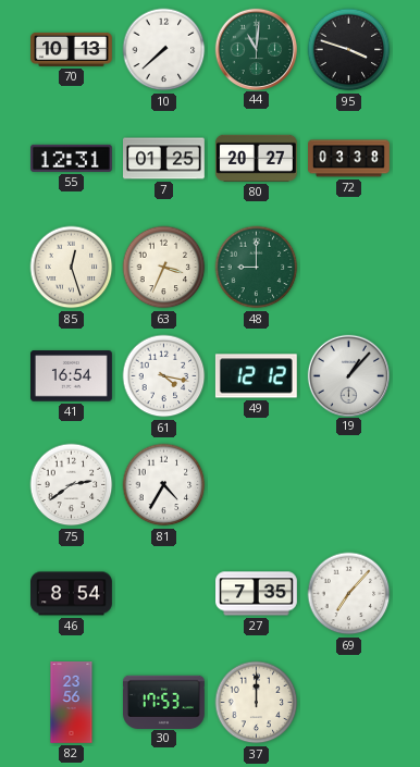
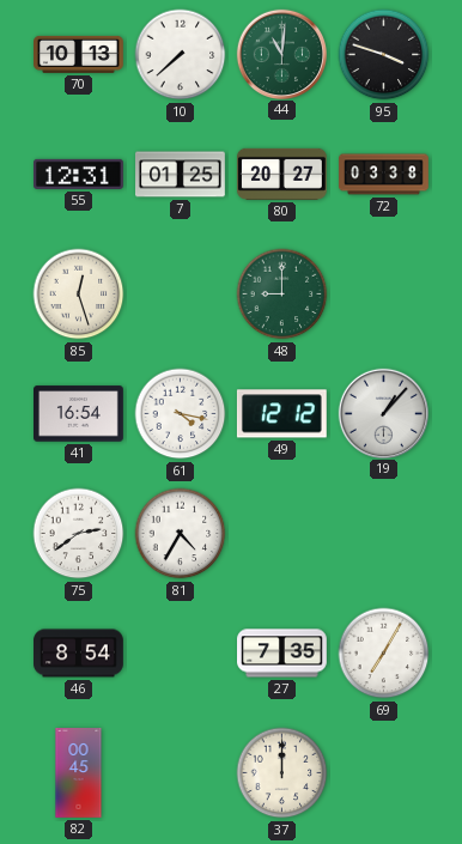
63: 3:34 -> none (164, 268)
69: 7:07 -> 7:05 (384, 654)
82: 23:56 -> 00:45 (79, 773)
30: 17:53 -> none (164, 702)
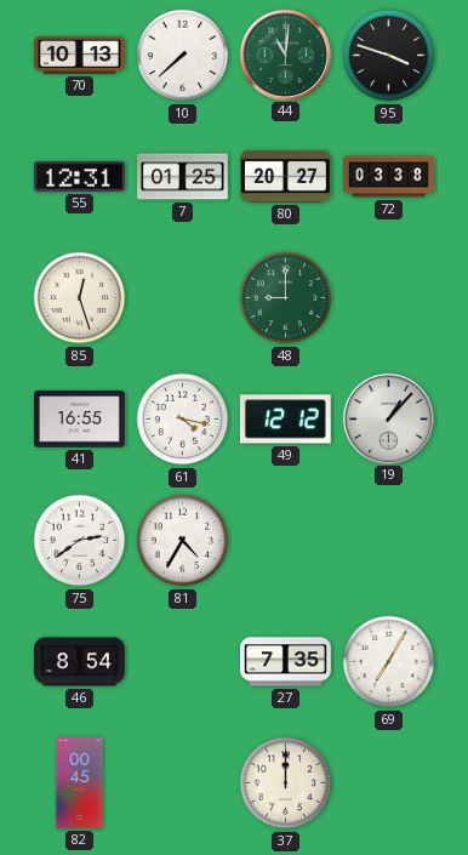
41: 16:54 -> 16:55 (80, 420)
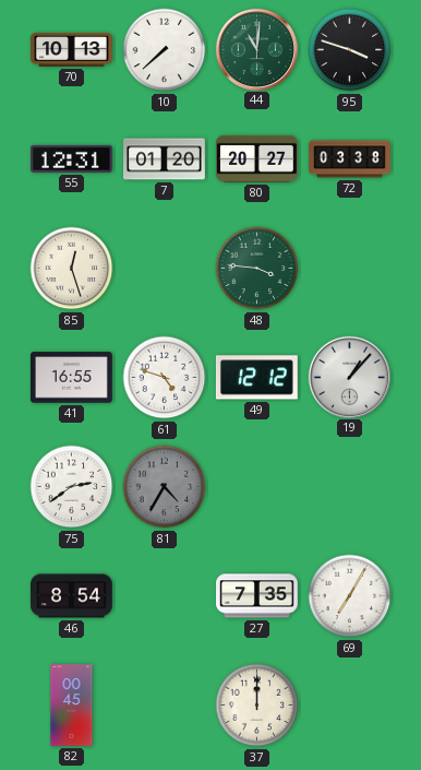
7: 01:25 -> 01:20 (165, 159)
48: 9:00 -> 3:46 (257, 269)
61: 4:17 -> 4:48 (165, 378)
81 dial: white -> grey (165, 487)
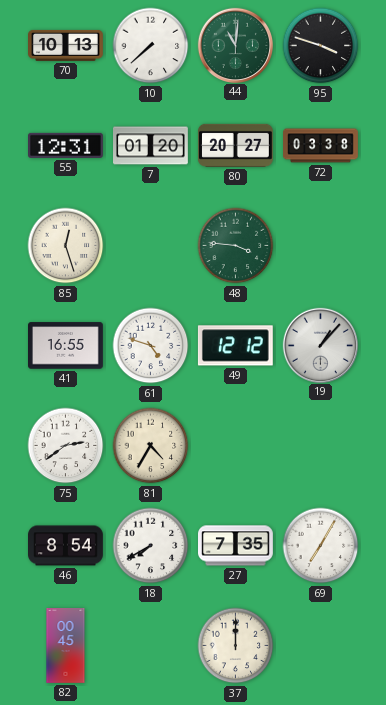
81 dial: grey -> cream (151, 446)
18: none -> 7:40 (151, 546)
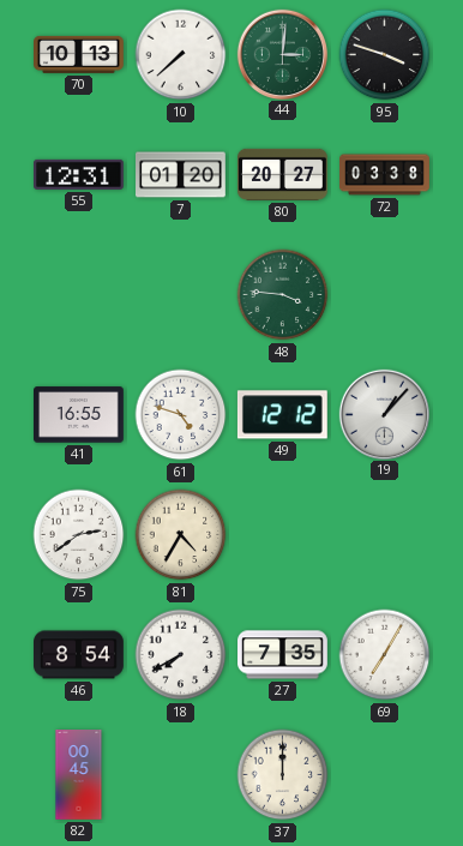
44: 11:01 -> 3:01 (282, 54)
85: 12:27 -> none (66, 246)
